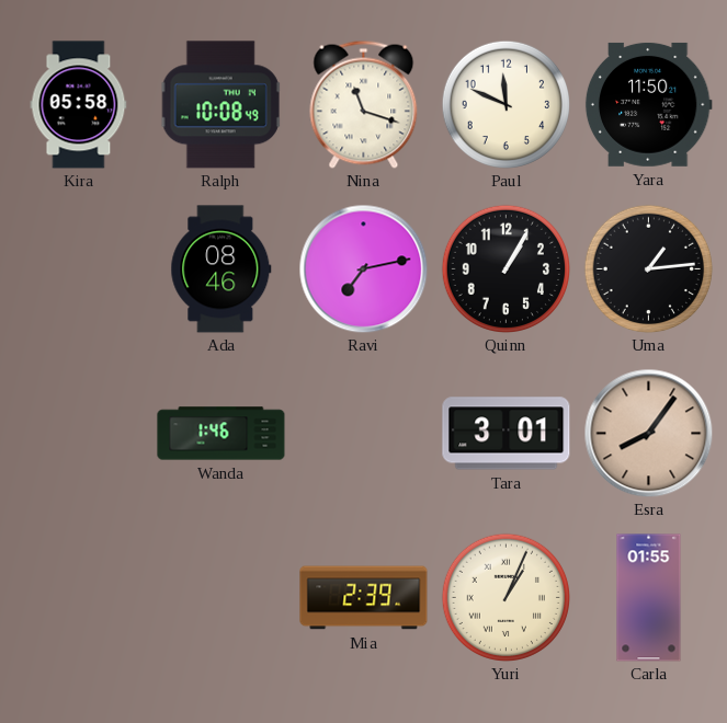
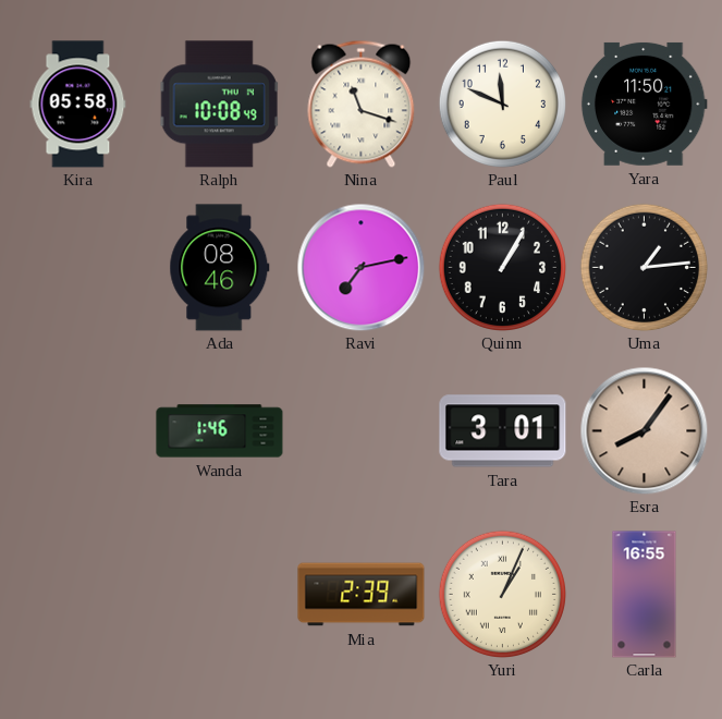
Carla: 01:55 -> 16:55 (645, 595)
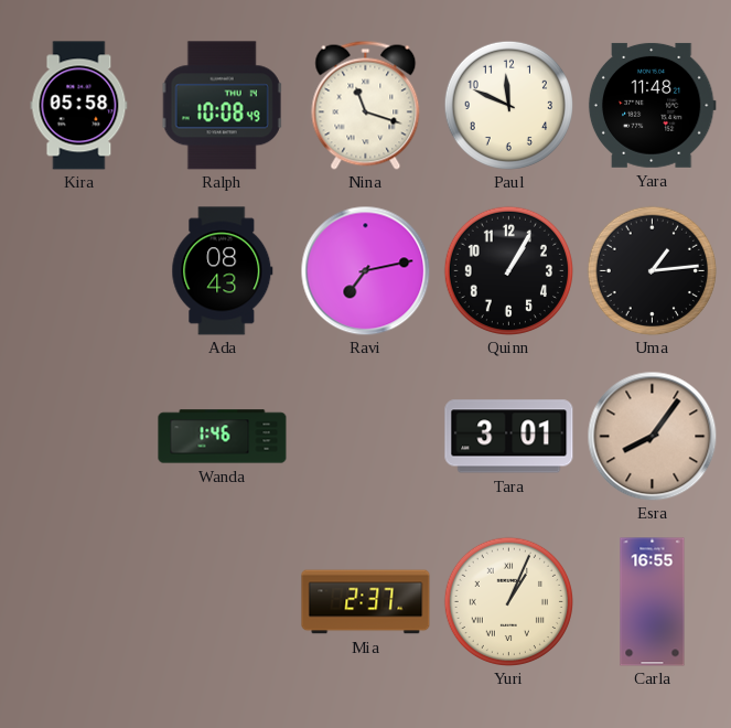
Yara: 11:50 -> 11:48 (652, 105)
Ada: 08:46 -> 08:43 (223, 271)
Mia: 2:39 -> 2:37 (366, 602)
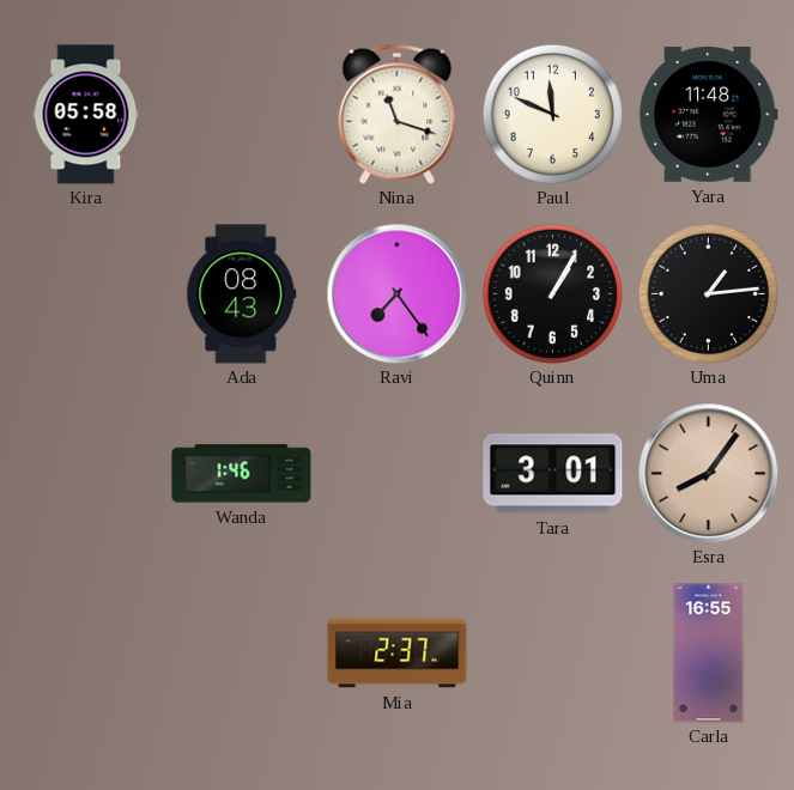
Ralph: 10:08 -> none (223, 106)
Ravi: 7:13 -> 7:24 (396, 293)
Yuri: 1:04 -> none (508, 601)
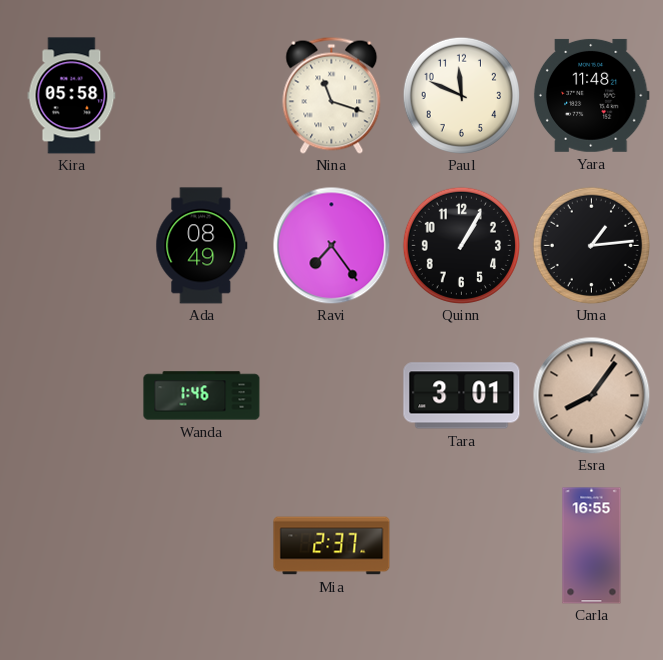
Ada: 08:43 -> 08:49 (202, 246)
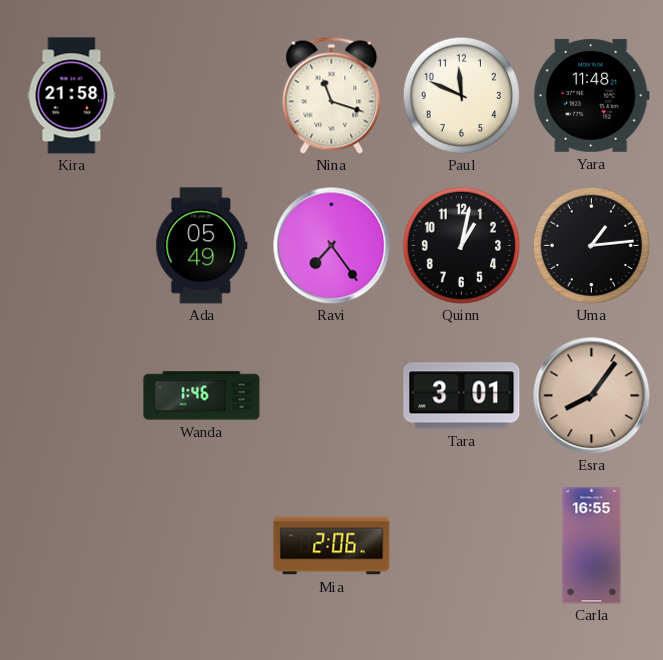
Kira: 05:58 -> 21:58 (72, 96)
Ada: 08:49 -> 05:49 (202, 246)
Quinn: 1:05 -> 1:02 (461, 245)
Mia: 2:37 -> 2:06 (332, 546)
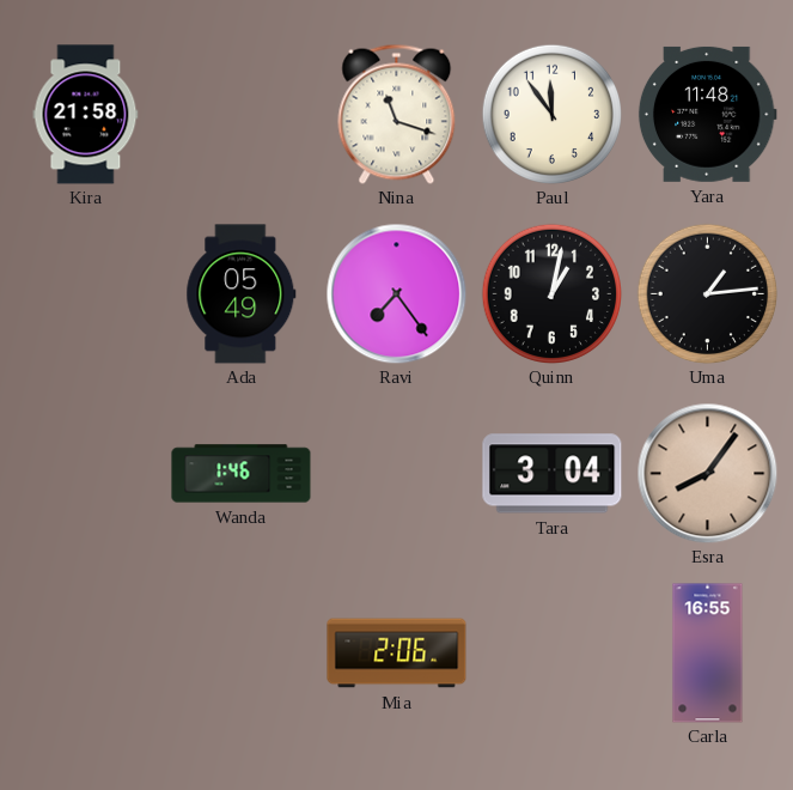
Paul: 11:49 -> 11:54 (551, 114)
Tara: 3:01 -> 3:04 (553, 474)
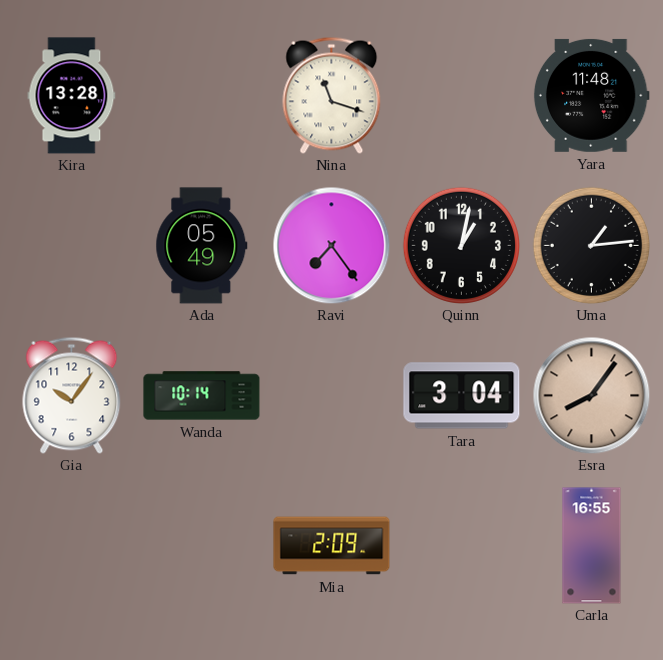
Kira: 21:58 -> 13:28 (72, 96)
Paul: 11:54 -> none (551, 114)
Gia: none -> 10:06 (72, 395)
Wanda: 1:46 -> 10:14 (202, 396)
Mia: 2:06 -> 2:09 (332, 546)
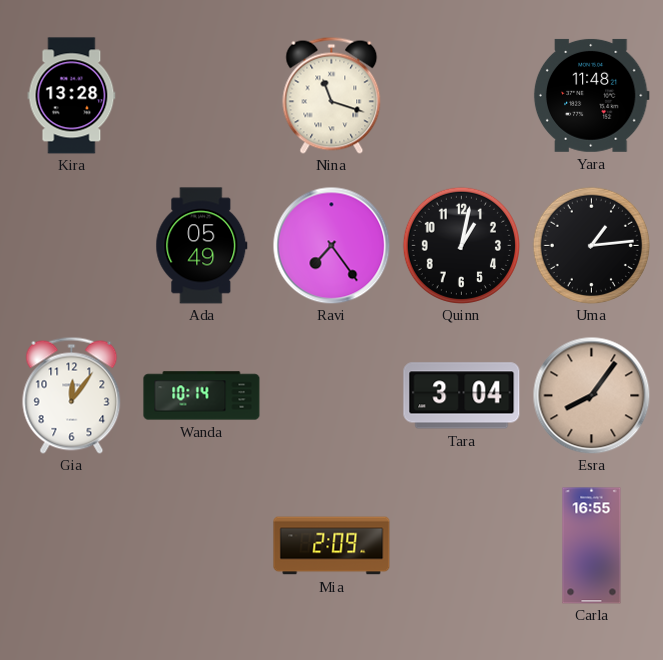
Gia: 10:06 -> 12:06 (72, 395)
